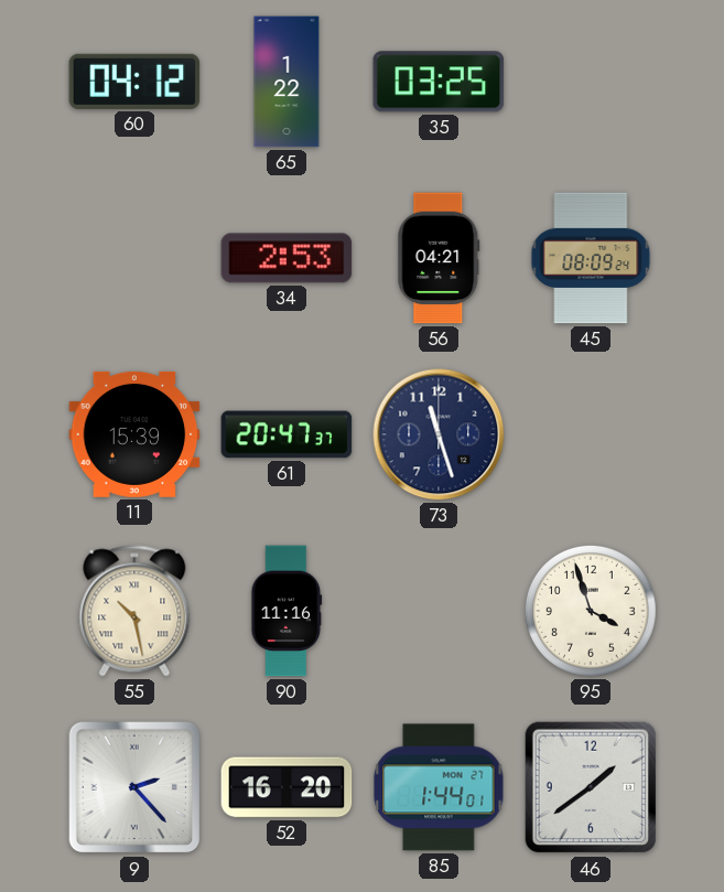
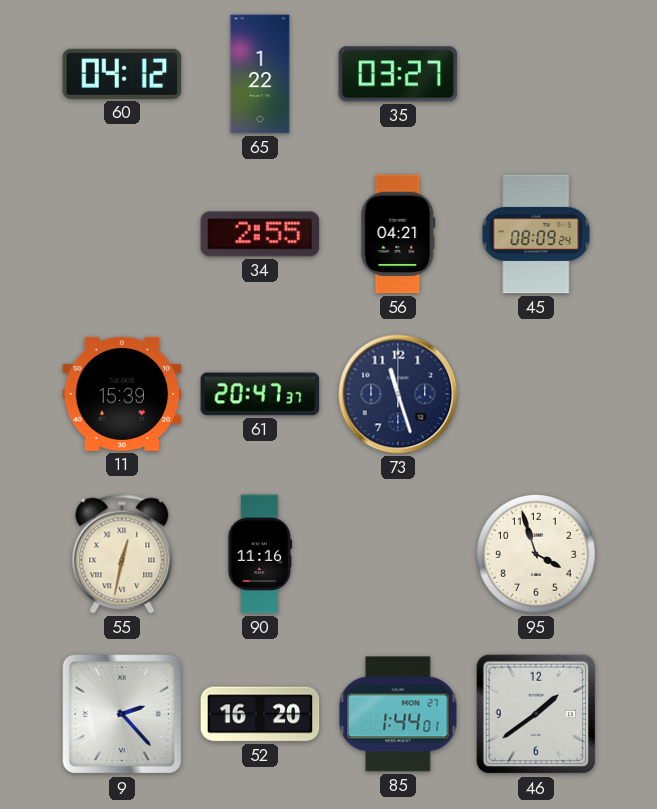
35: 03:25 -> 03:27 (398, 74)
34: 2:53 -> 2:55 (260, 234)
55: 10:28 -> 12:32 (122, 554)
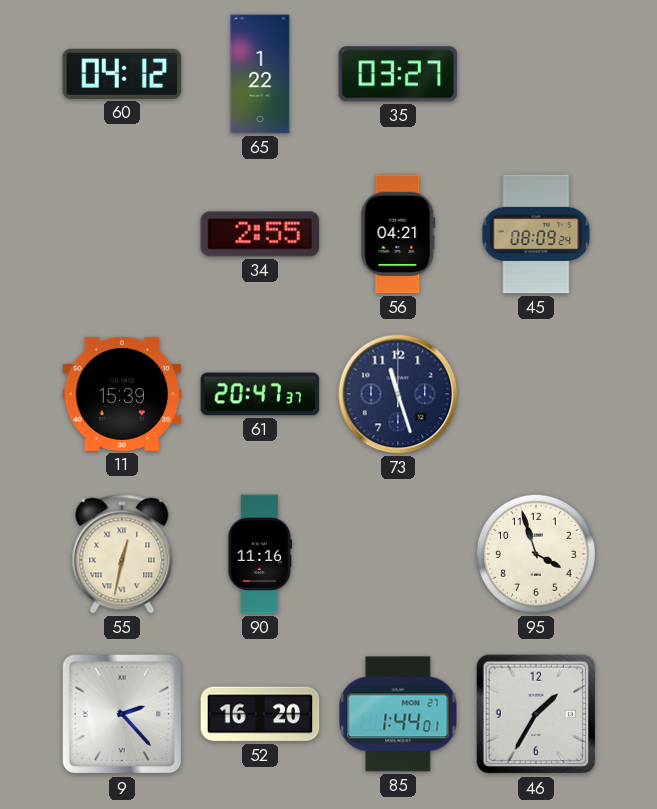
46: 1:39 -> 1:35 (536, 714)
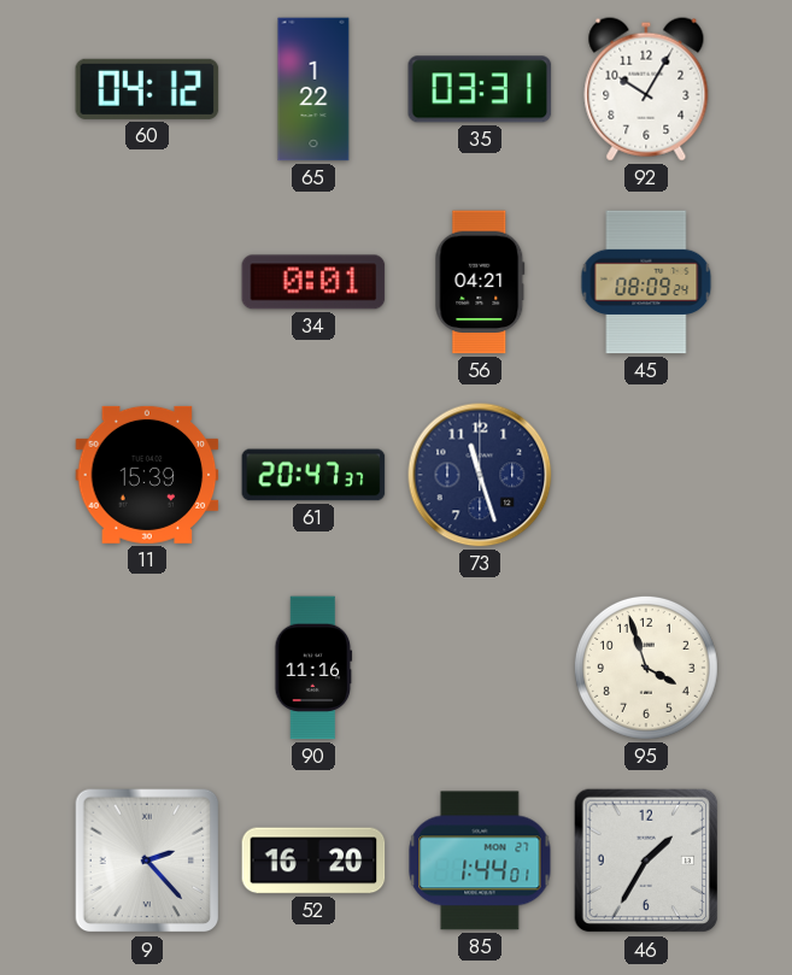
35: 03:27 -> 03:31 (480, 89)
92: none -> 10:05 (646, 89)
34: 2:55 -> 0:01 (313, 282)
55: 12:32 -> none (122, 554)
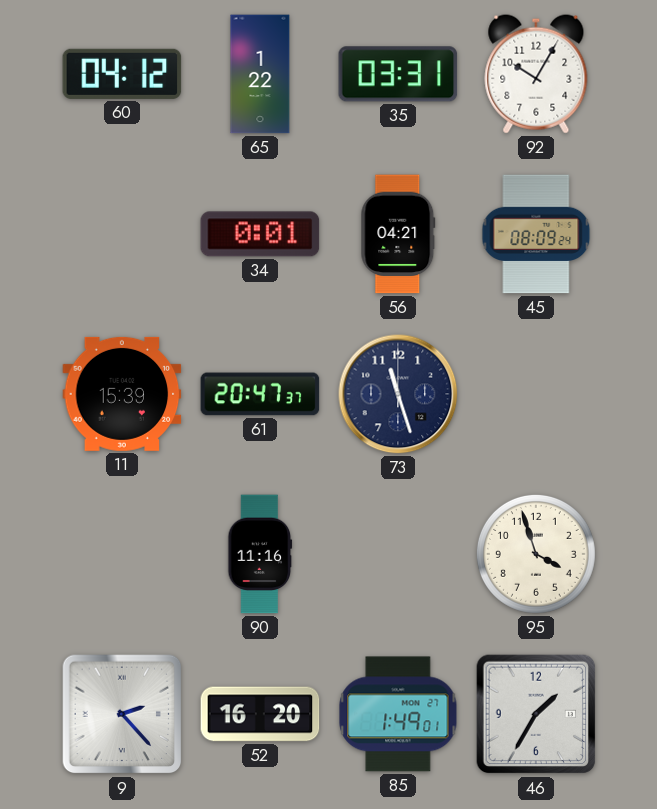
85: 1:44 -> 1:49 (398, 714)
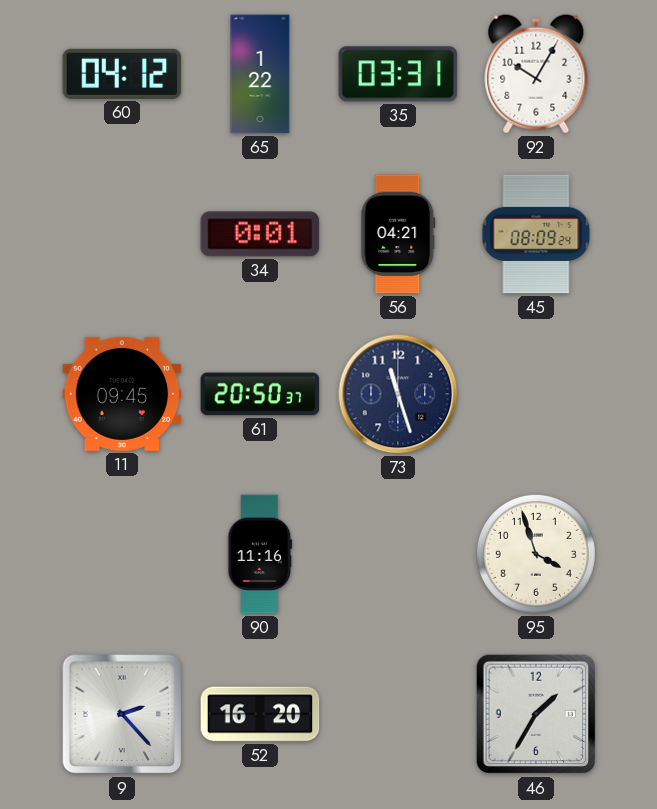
11: 15:39 -> 09:45 (122, 394)
61: 20:47 -> 20:50 (260, 394)
85: 1:49 -> none (398, 714)
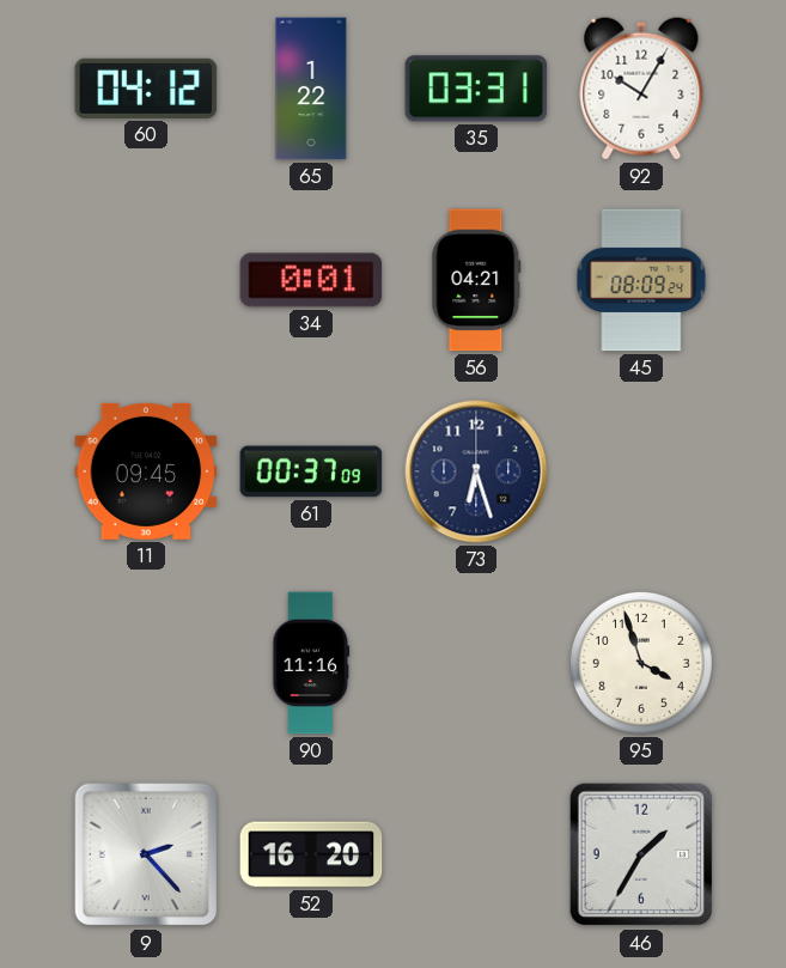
61: 20:50 -> 00:37 (311, 471)
73: 11:27 -> 6:27 (476, 471)
